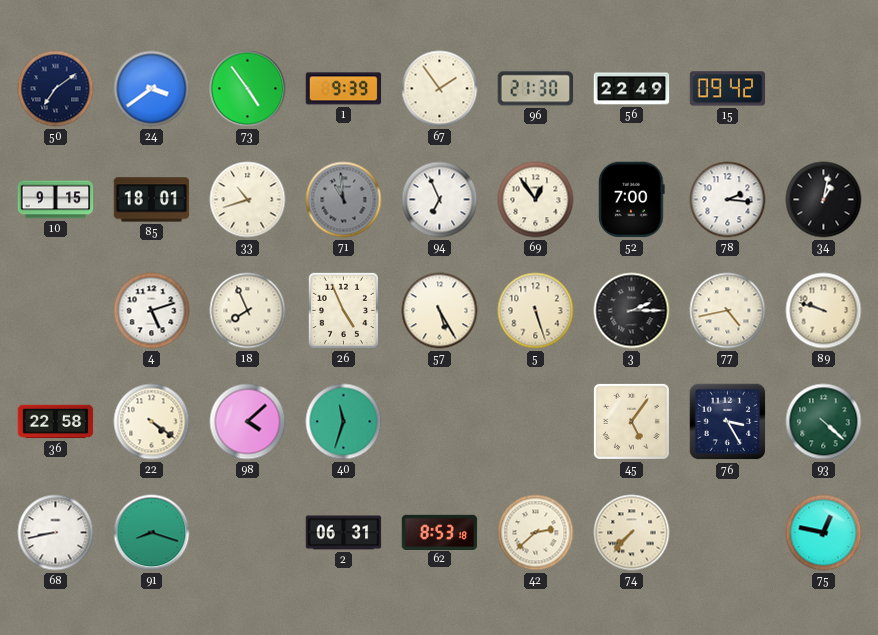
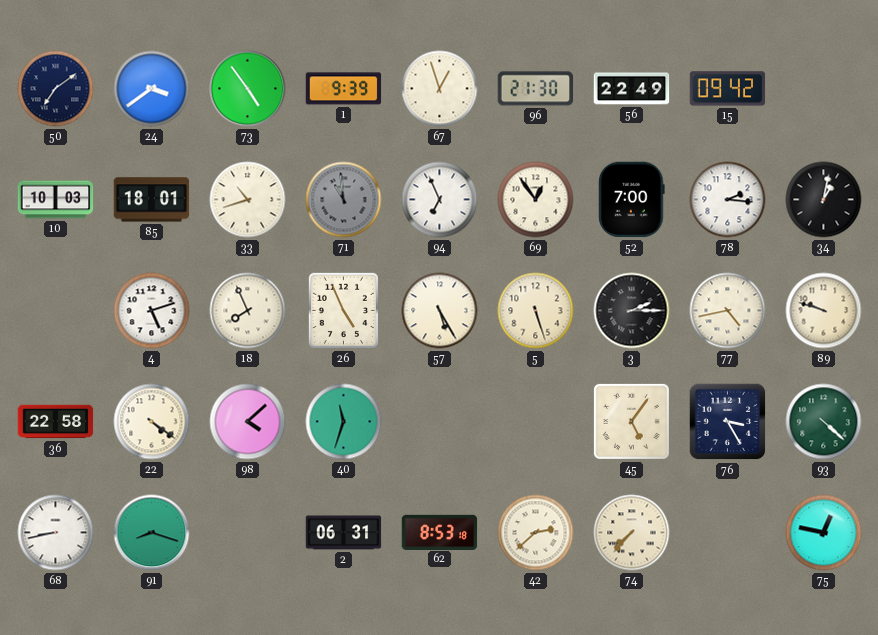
67: 1:54 -> 12:57 (440, 89)
10: 9:15 -> 10:03 (56, 200)
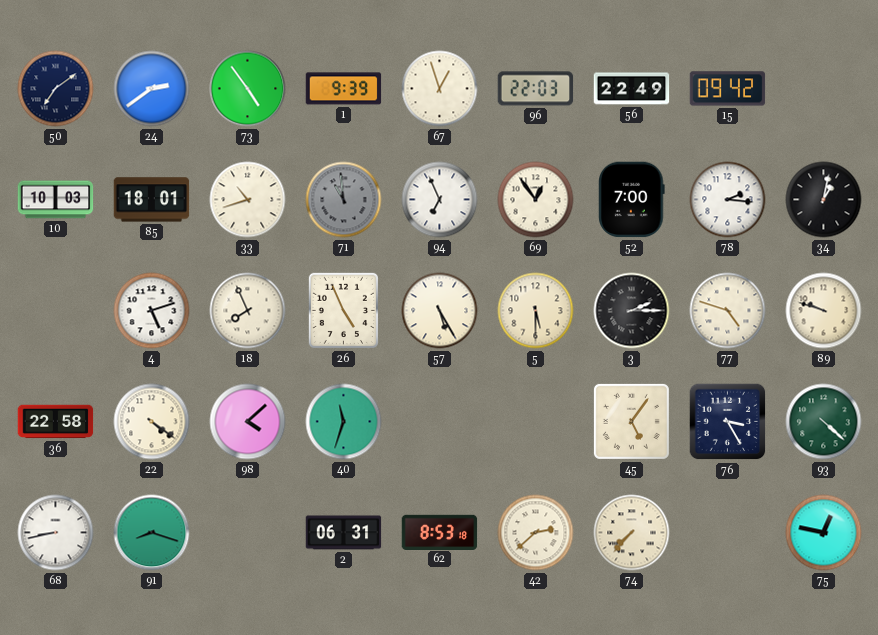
24: 3:39 -> 2:39 (152, 89)
96: 21:30 -> 22:03 (536, 89)
5: 5:27 -> 5:30 (536, 311)
77: 4:43 -> 4:48 (728, 311)
